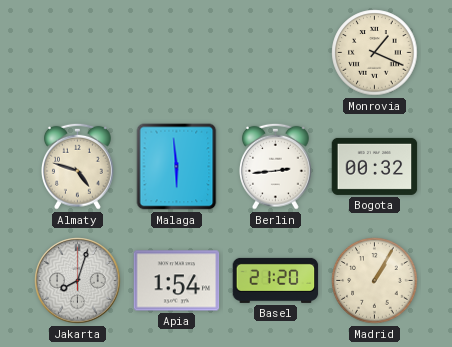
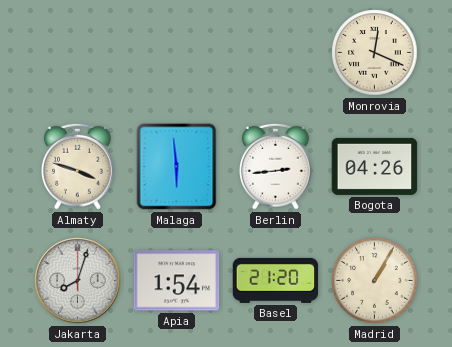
Monrovia: 1:19 -> 12:19 (375, 53)
Almaty: 4:48 -> 3:48 (78, 166)
Bogota: 00:32 -> 04:26 (375, 166)
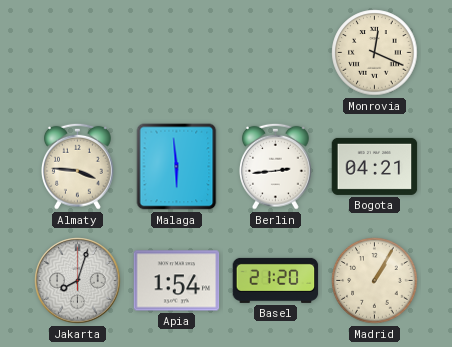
Almaty: 3:48 -> 3:46 (78, 166)
Bogota: 04:26 -> 04:21 (375, 166)
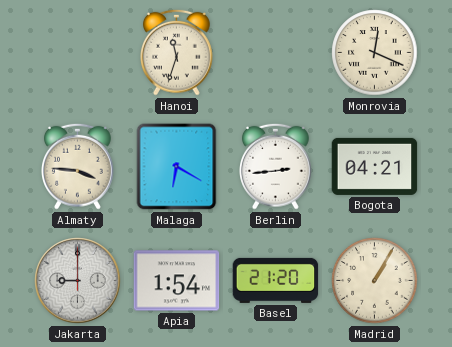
Hanoi: none -> 11:33 (177, 52)
Malaga: 5:59 -> 6:20 (177, 167)
Jakarta: 8:03 -> 9:00 (78, 281)
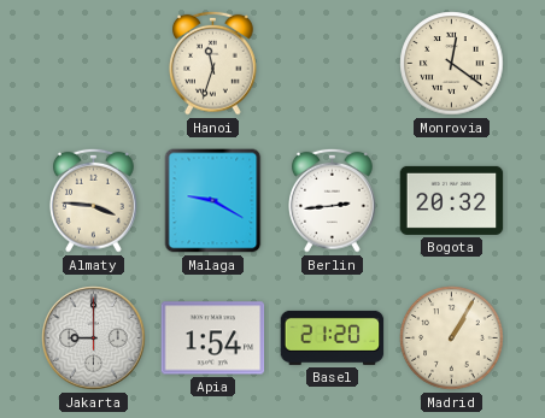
Monrovia: 12:19 -> 12:21 (452, 64)
Malaga: 6:20 -> 9:20 (213, 201)
Bogota: 04:21 -> 20:32 (452, 200)
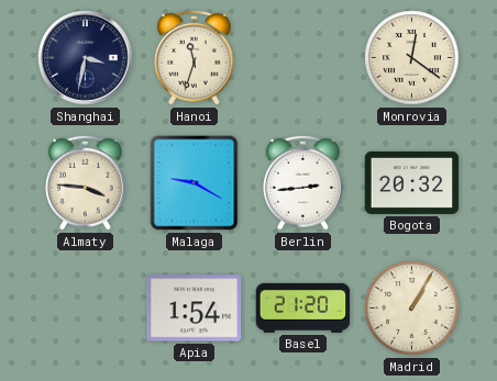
Shanghai: none -> 3:32 (86, 58)
Jakarta: 9:00 -> none (94, 338)
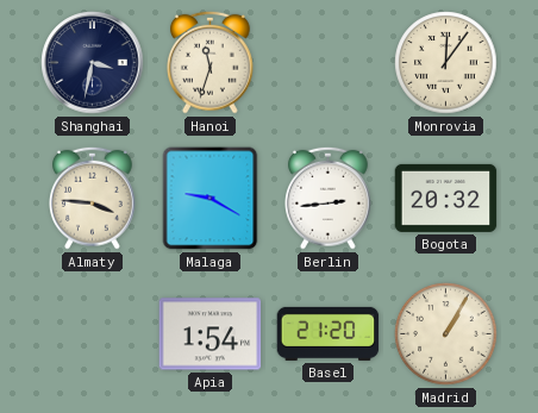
Monrovia: 12:21 -> 12:06 (446, 63)
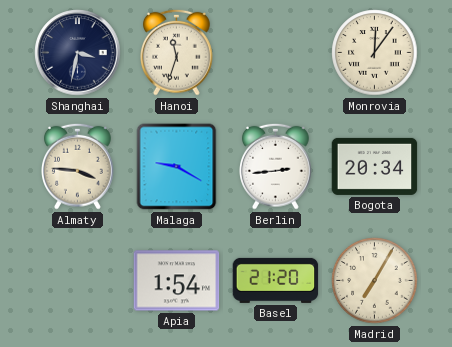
Bogota: 20:32 -> 20:34 (375, 166)
Madrid: 1:05 -> 7:05 (375, 281)
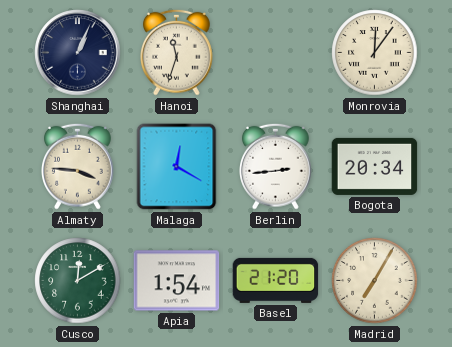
Shanghai: 3:32 -> 1:04 (78, 53)
Malaga: 9:20 -> 12:20 (177, 167)
Cusco: none -> 12:10 (78, 281)
